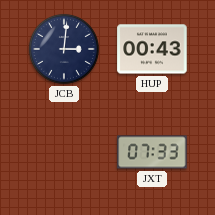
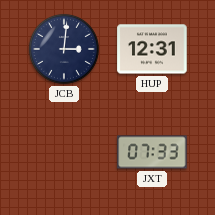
HUP: 00:43 -> 12:31 (152, 49)
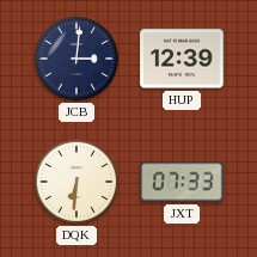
HUP: 12:31 -> 12:39 (182, 59)
DQK: none -> 6:31 (77, 182)
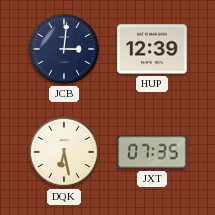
DQK: 6:31 -> 6:28 (64, 152)
JXT: 07:33 -> 07:35 (152, 152)
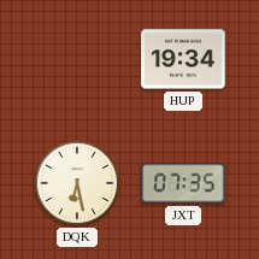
JCB: 3:01 -> none (64, 49)
HUP: 12:39 -> 19:34 (183, 59)
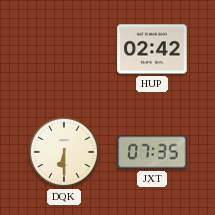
HUP: 19:34 -> 02:42 (152, 49)
DQK: 6:28 -> 6:30 (64, 152)
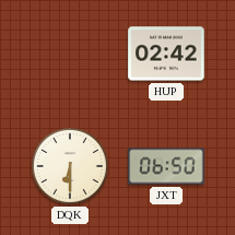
JXT: 07:35 -> 06:50 (166, 166)
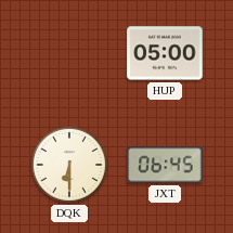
HUP: 02:42 -> 05:00 (165, 53)
JXT: 06:50 -> 06:45 (165, 165)
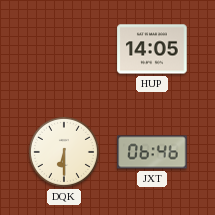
HUP: 05:00 -> 14:05 (152, 49)
JXT: 06:45 -> 06:46 (152, 152)
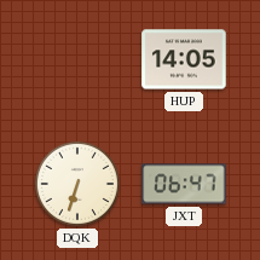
DQK: 6:30 -> 6:33 (77, 184)
JXT: 06:46 -> 06:47 (184, 184)
